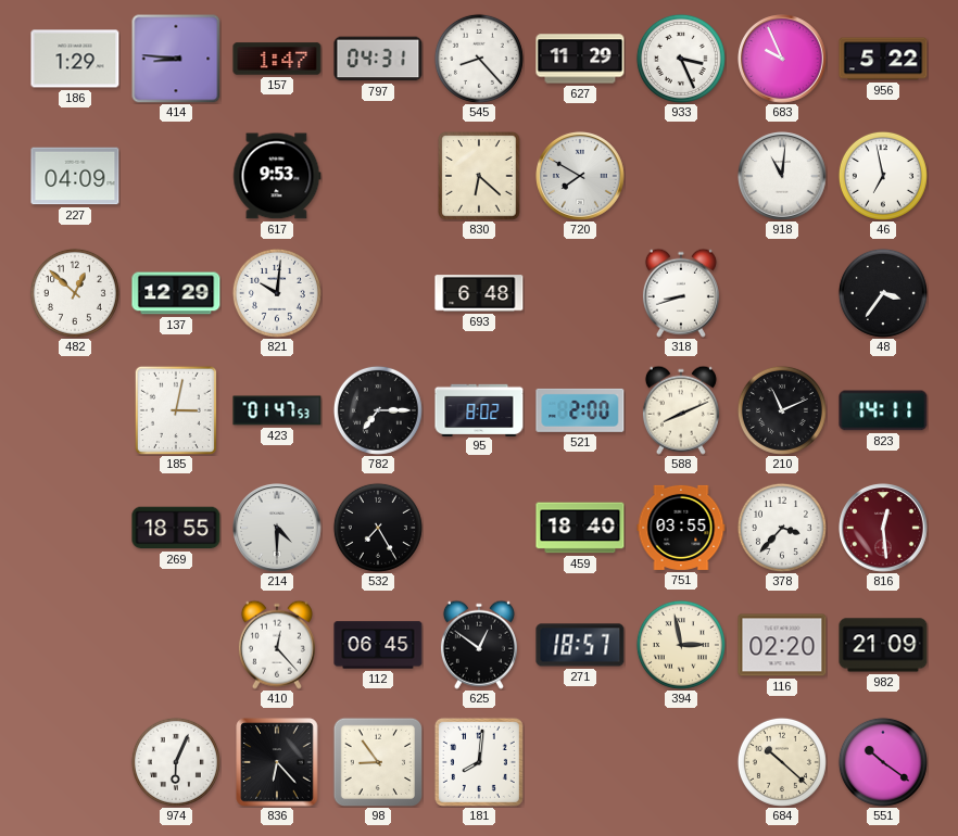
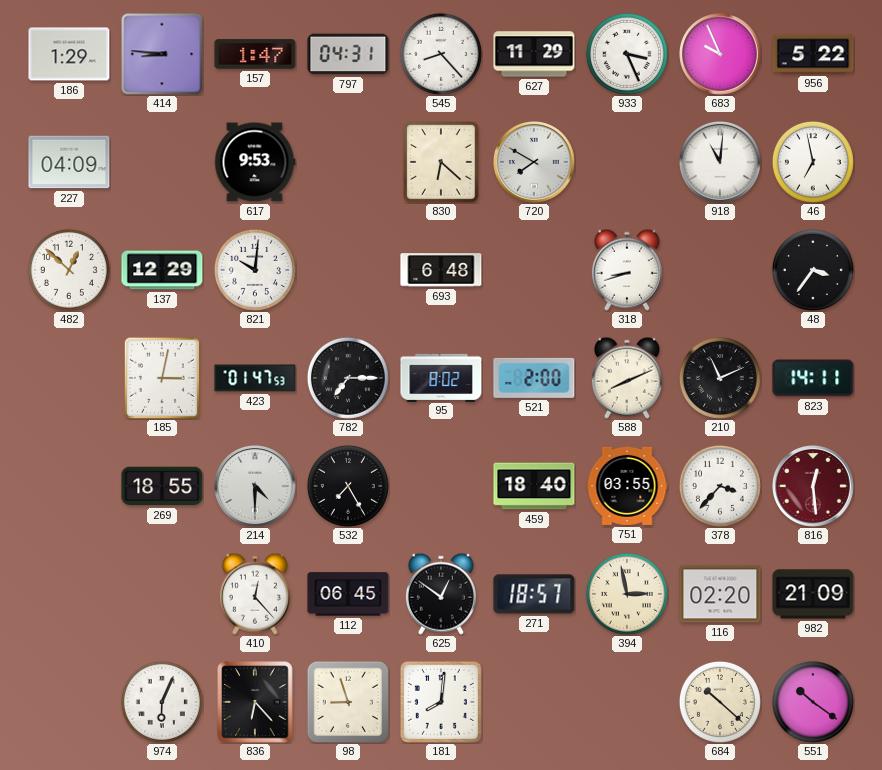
98: 8:54 -> 8:57 (347, 701)
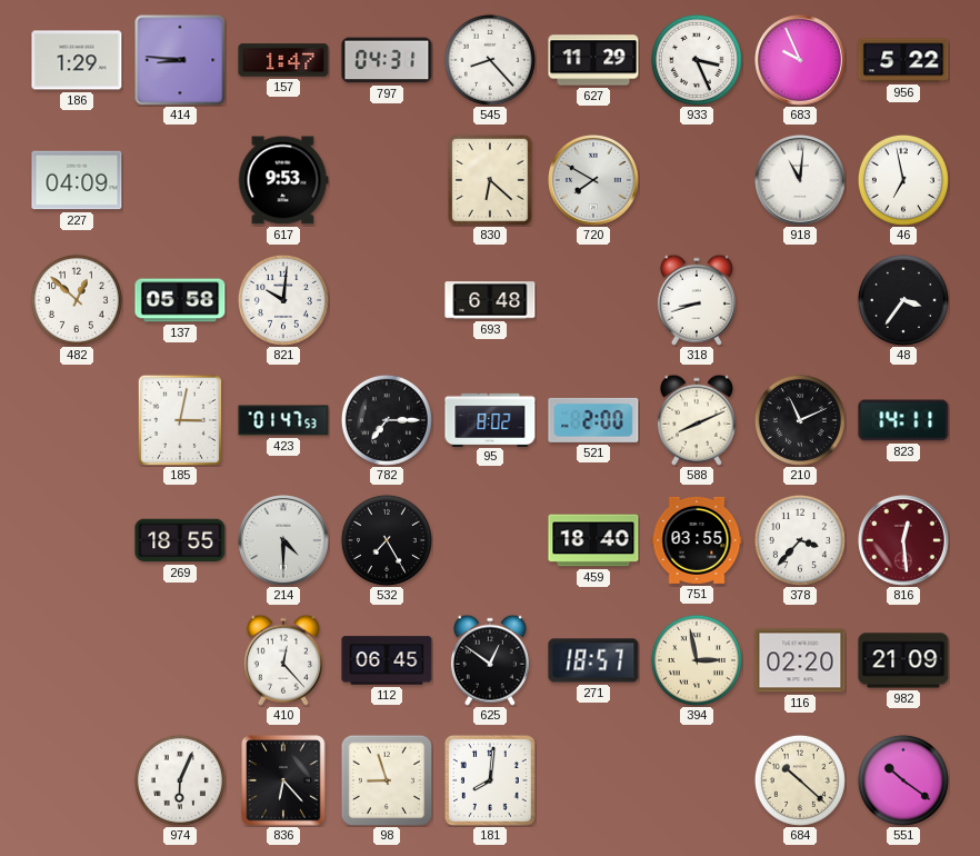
137: 12:29 -> 05:58 (180, 300)
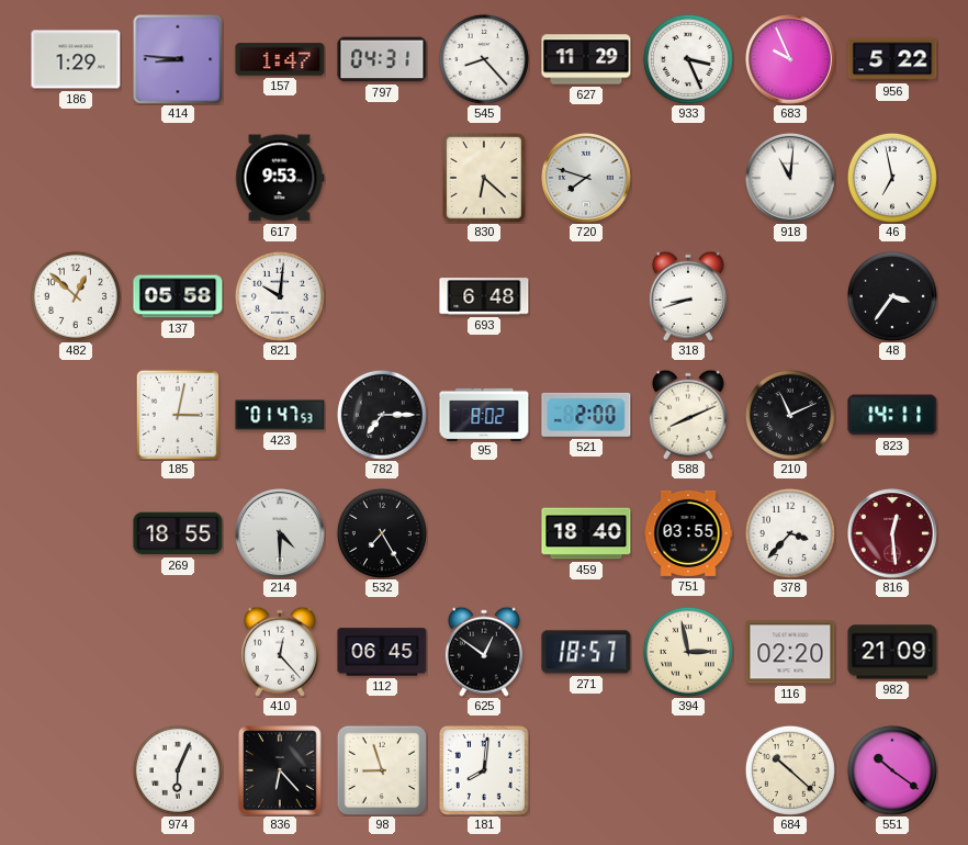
227: 04:09 -> none (77, 180)
720: 7:50 -> 7:48 (587, 179)
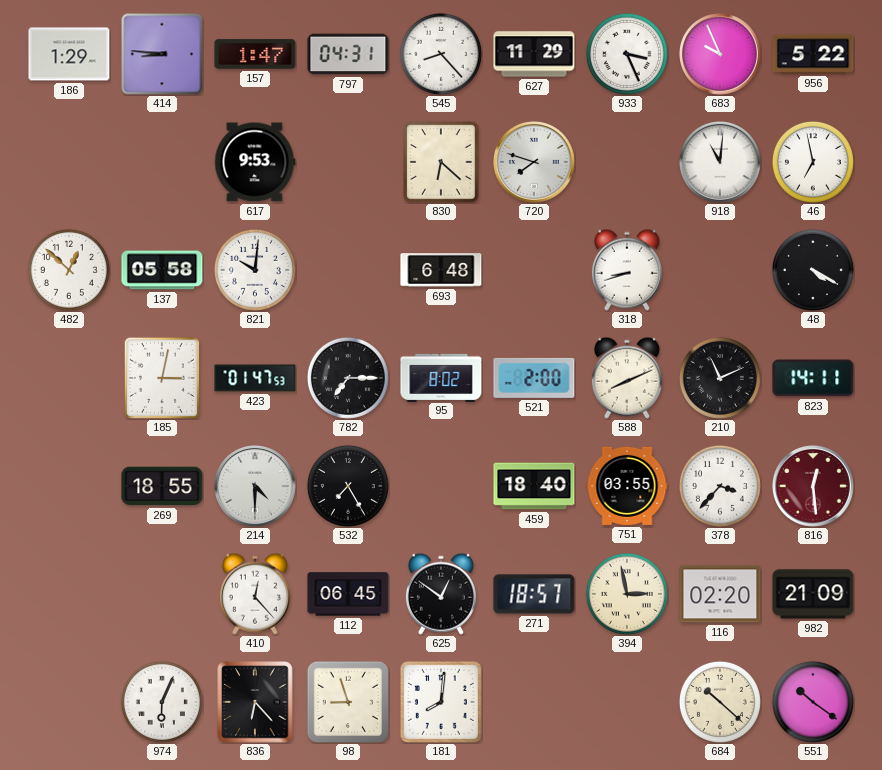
48: 3:36 -> 4:20 (813, 270)
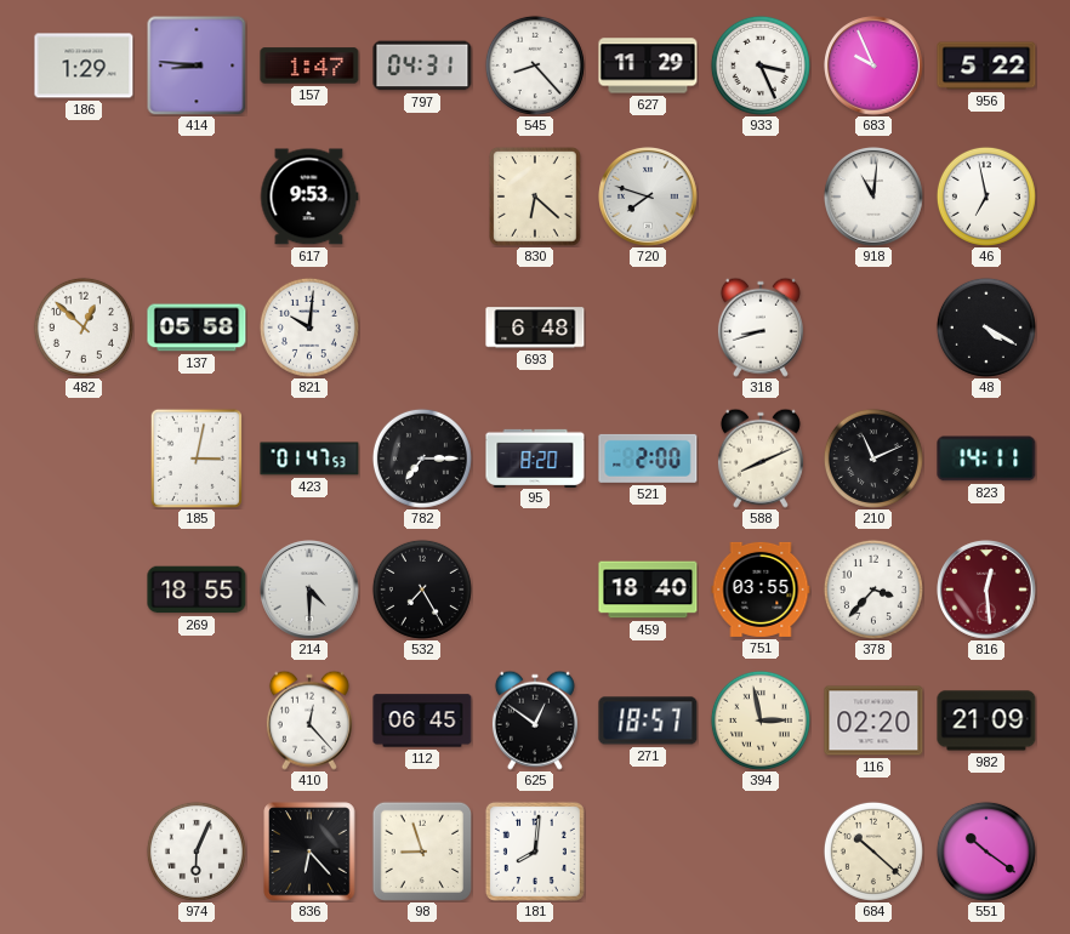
95: 8:02 -> 8:20 (535, 457)
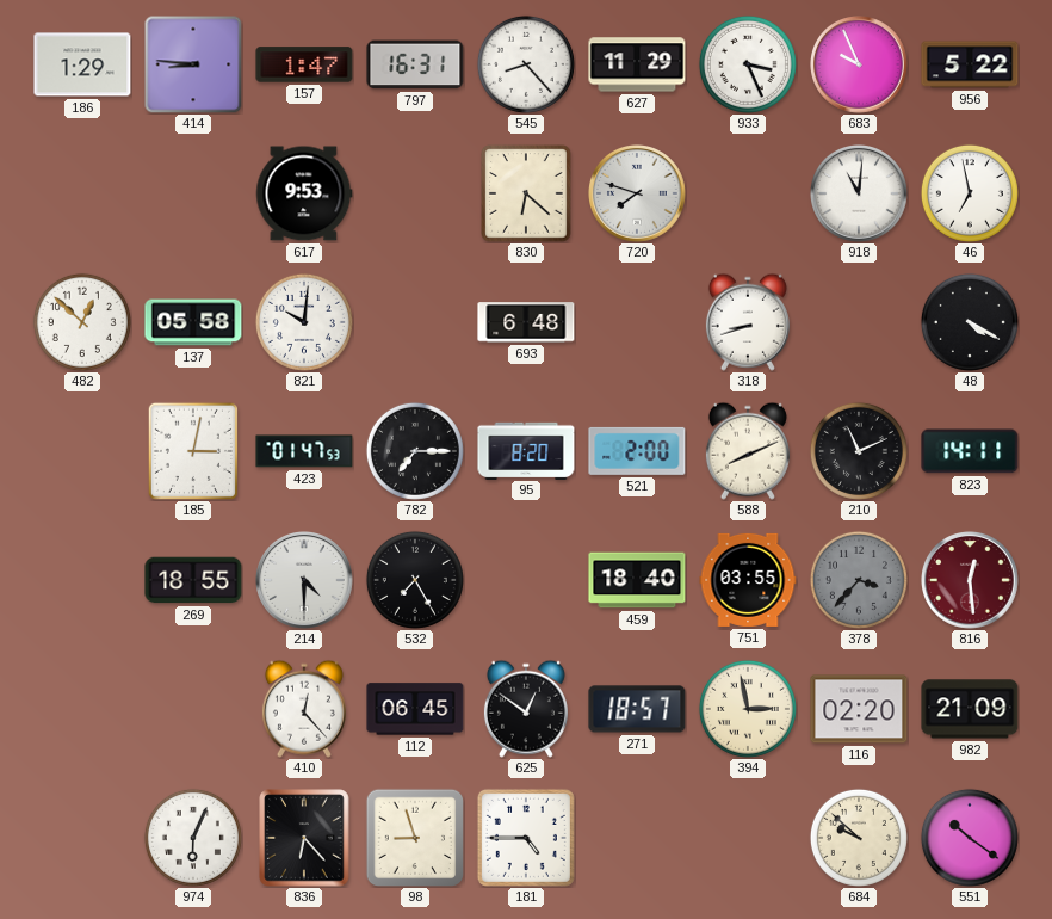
797: 04:31 -> 16:31 (415, 64)
378 dial: white -> grey (859, 580)
181: 8:01 -> 4:45 (526, 838)
684: 10:22 -> 9:52 (859, 838)
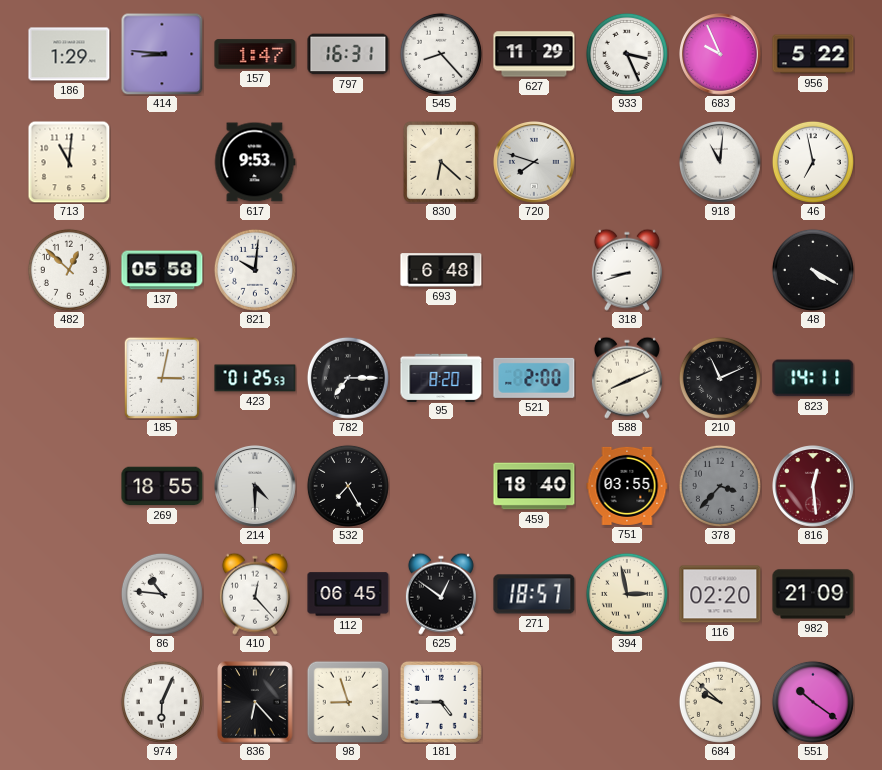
713: none -> 11:01 (69, 162)
423: 01:47 -> 01:25 (255, 378)
86: none -> 10:46 (162, 594)
